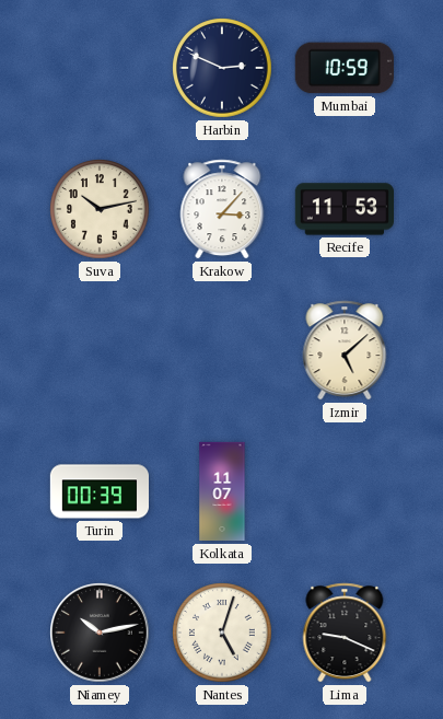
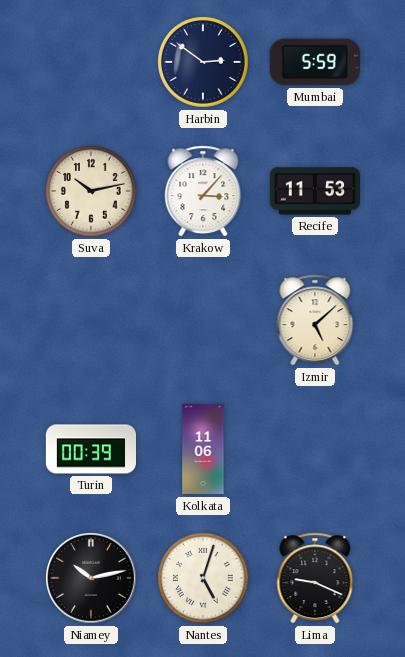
Harbin: 2:49 -> 2:51 (204, 63)
Mumbai: 10:59 -> 5:59 (315, 62)
Kolkata: 11:07 -> 11:06 (203, 449)
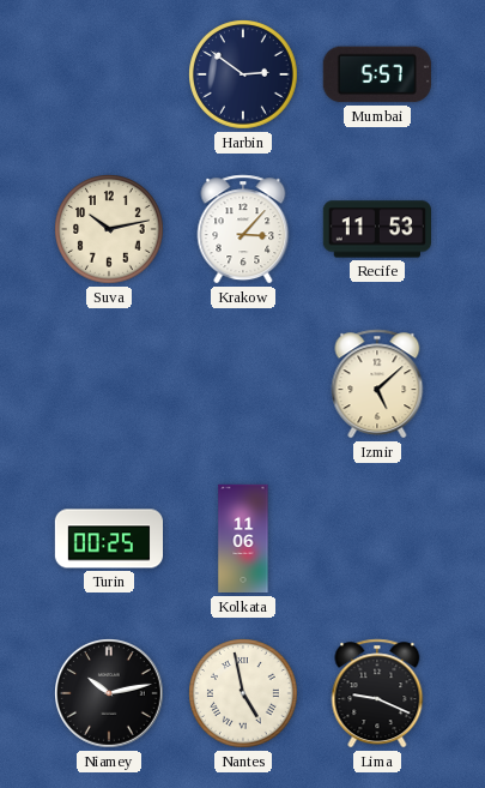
Mumbai: 5:59 -> 5:57 (377, 74)
Turin: 00:39 -> 00:25 (108, 539)
Nantes: 5:03 -> 4:58 (244, 694)
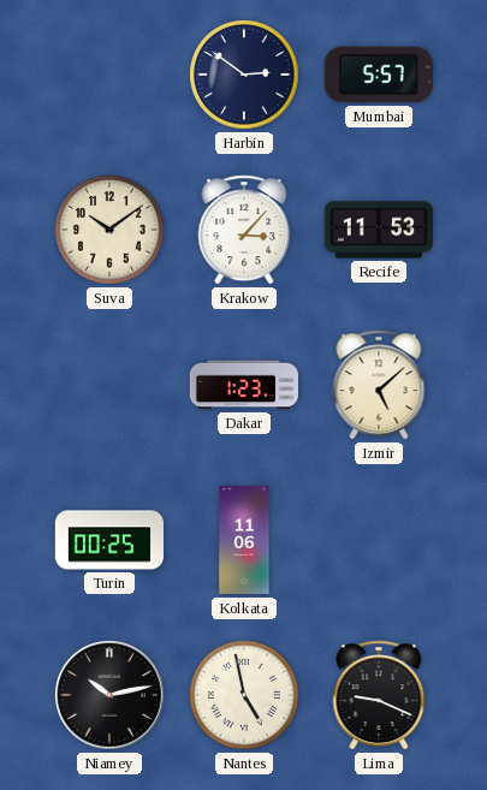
Suva: 10:13 -> 10:09 (111, 231)
Dakar: none -> 1:23 (243, 385)
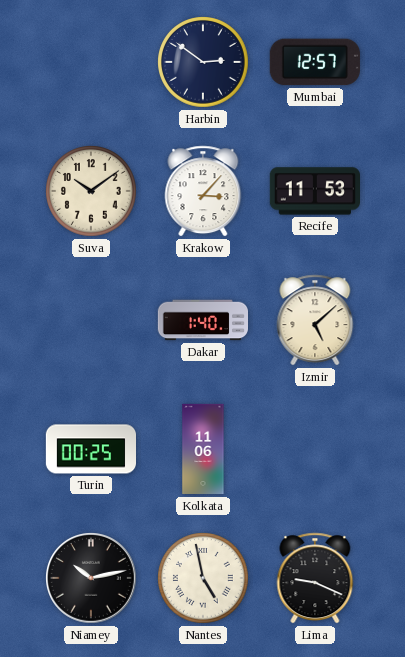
Mumbai: 5:57 -> 12:57 (315, 62)
Dakar: 1:23 -> 1:40 (202, 320)
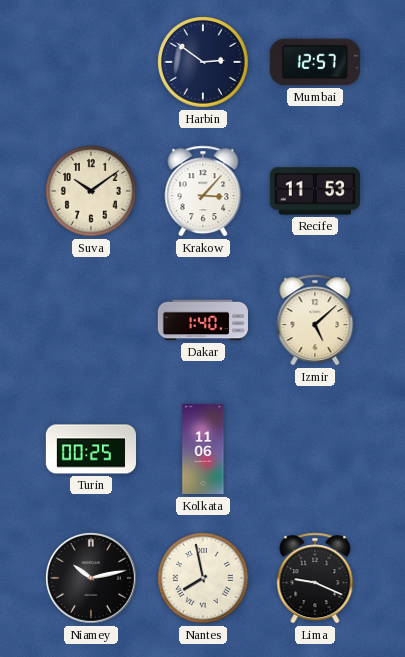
Nantes: 4:58 -> 7:58 (204, 579)
